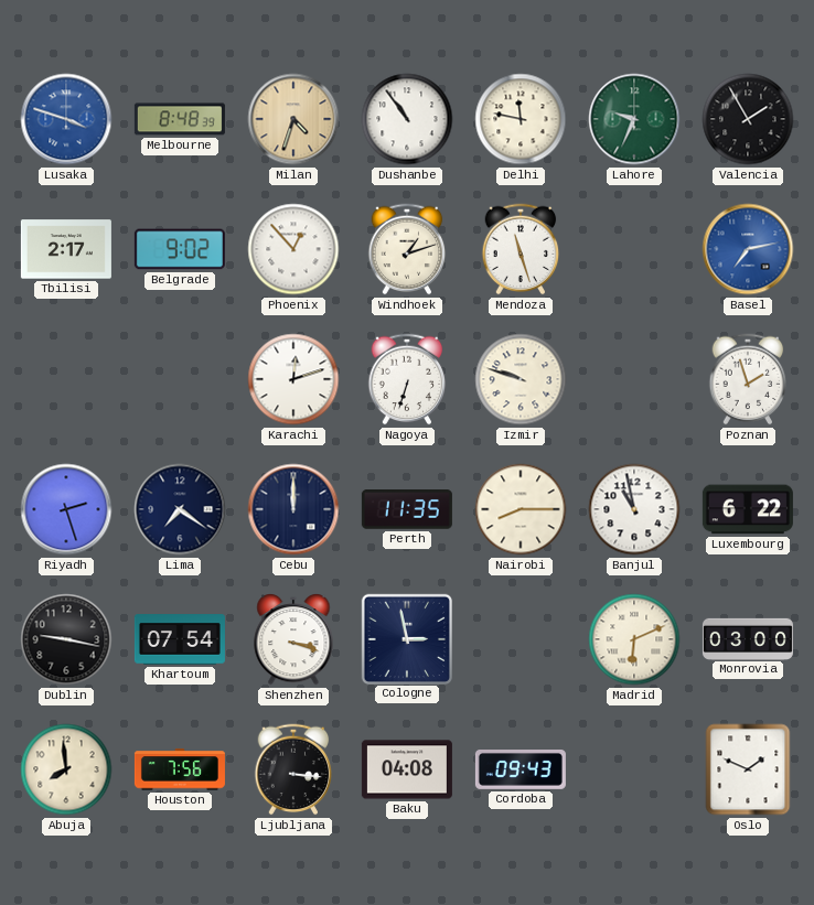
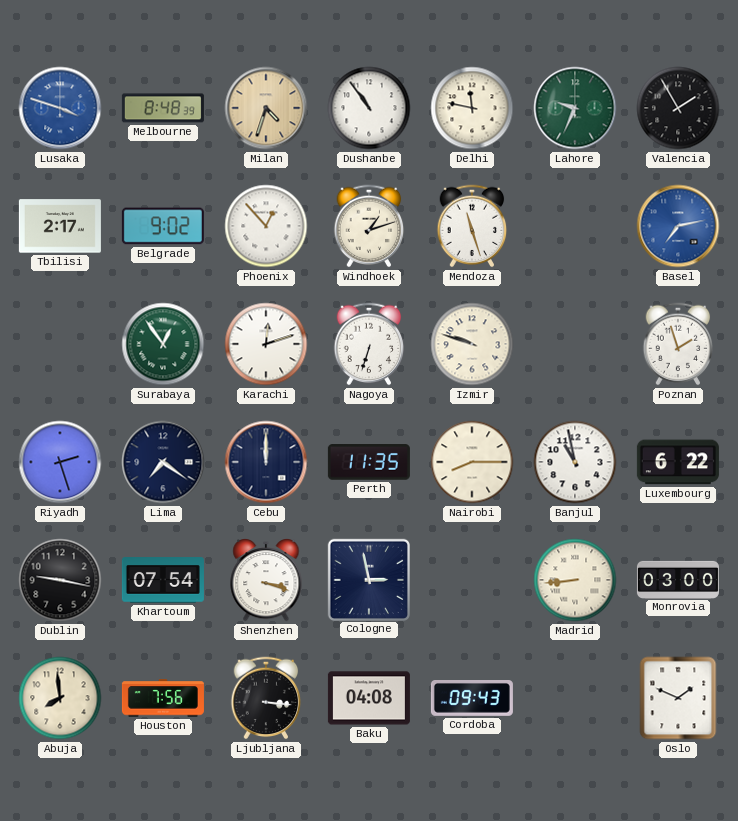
Surabaya: none -> 12:54 (163, 344)
Madrid: 6:11 -> 8:44 (575, 580)
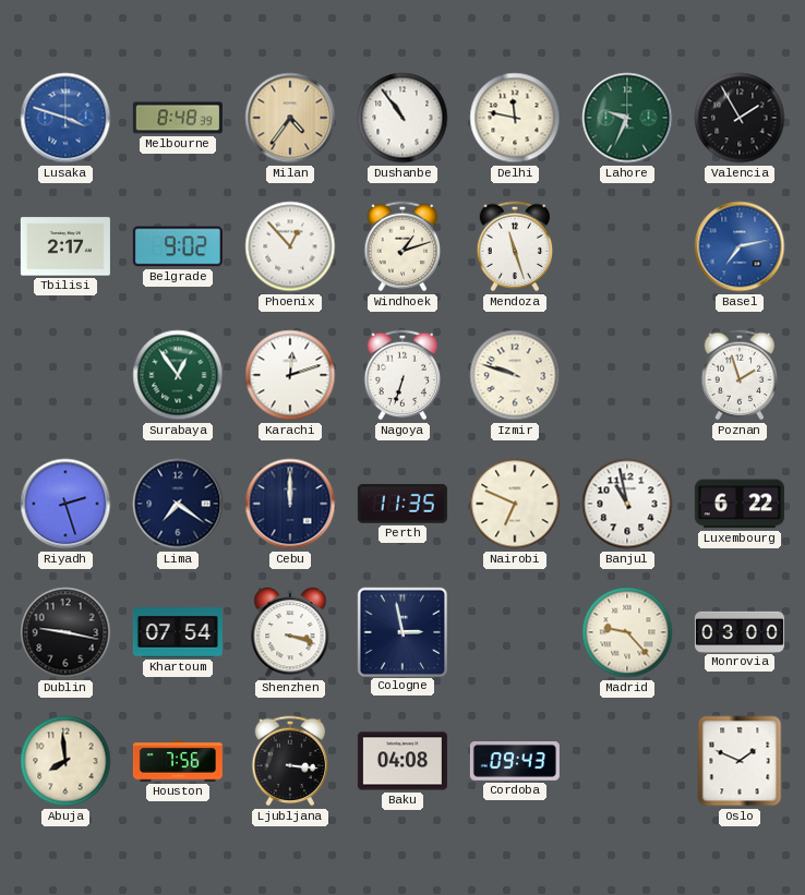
Milan: 4:33 -> 4:36 (290, 118)
Nairobi: 8:15 -> 6:49 (515, 504)
Madrid: 8:44 -> 9:23 (627, 632)
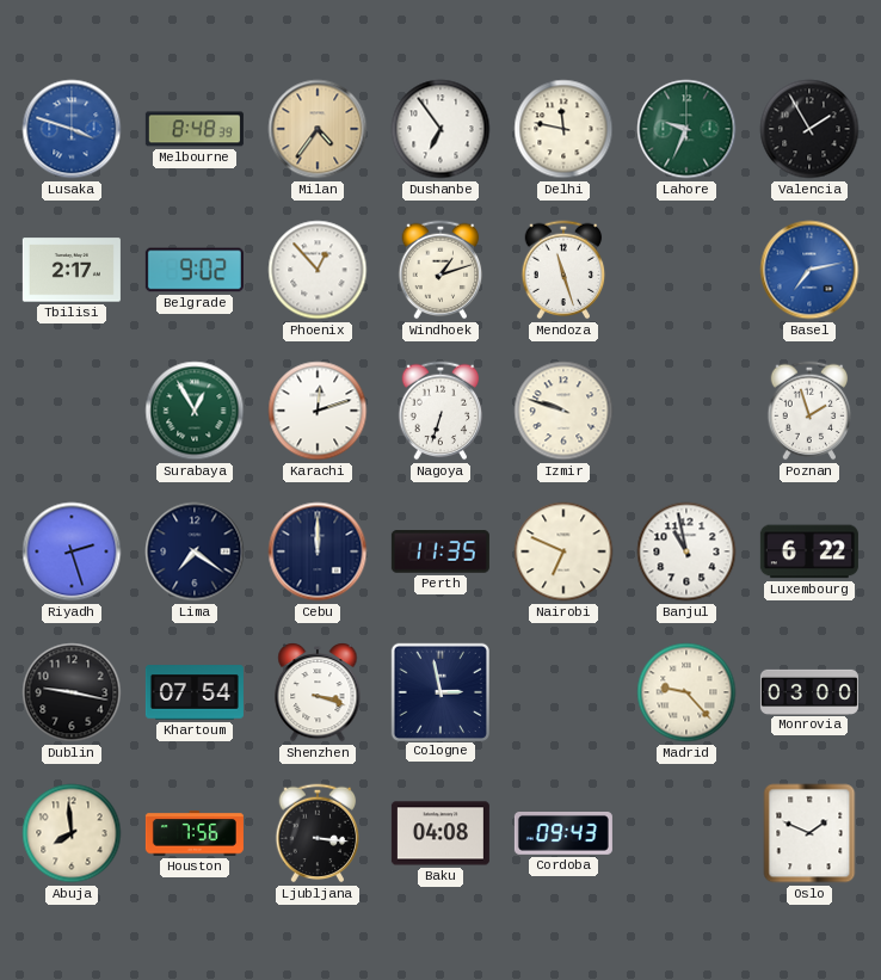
Dushanbe: 10:54 -> 6:54 (440, 129)
Surabaya: 12:54 -> 12:55 (195, 411)
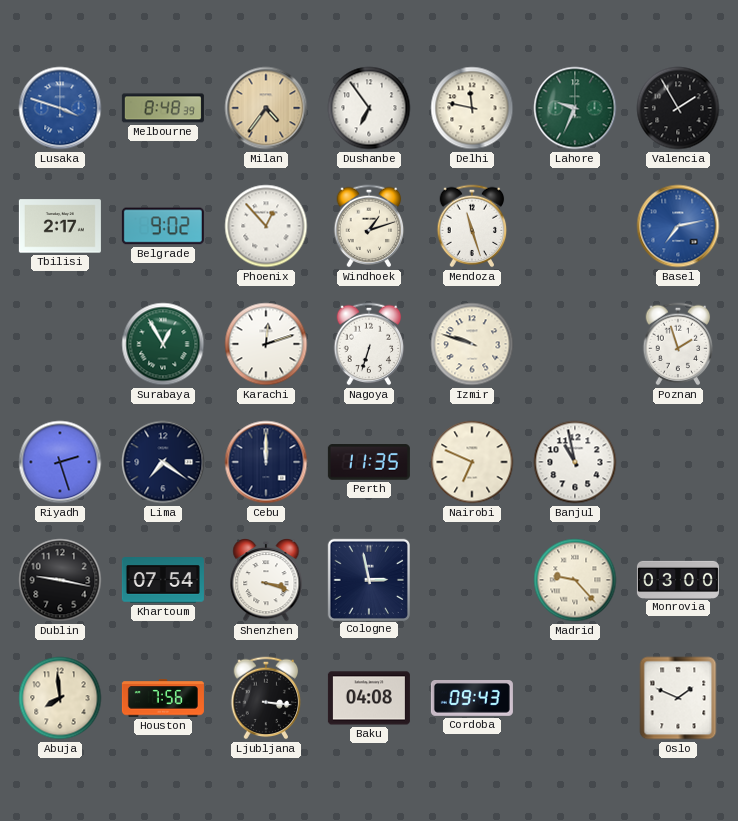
Luxembourg: 6:22 -> none (809, 551)
